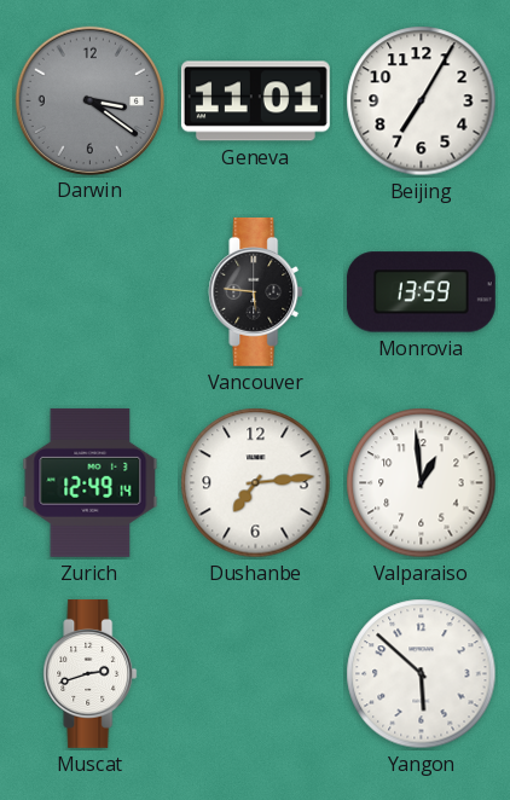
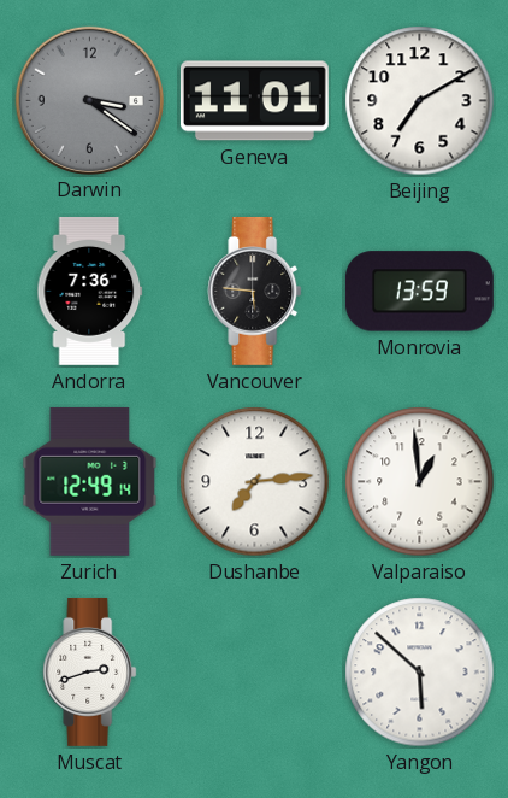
Beijing: 7:05 -> 7:10 (420, 101)
Andorra: none -> 7:36 (90, 291)
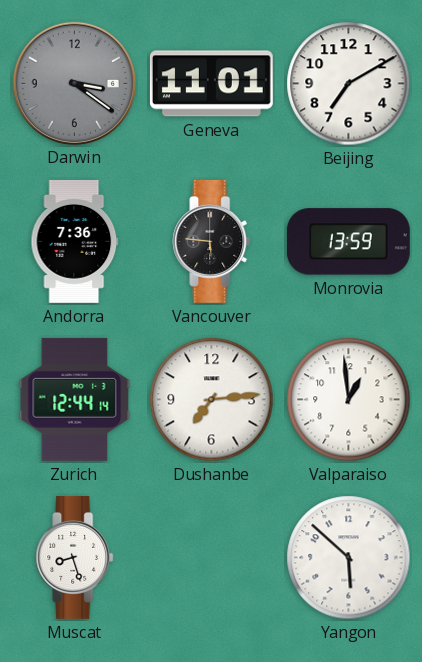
Zurich: 12:49 -> 12:44 (75, 399)
Muscat: 2:42 -> 8:27 (75, 557)
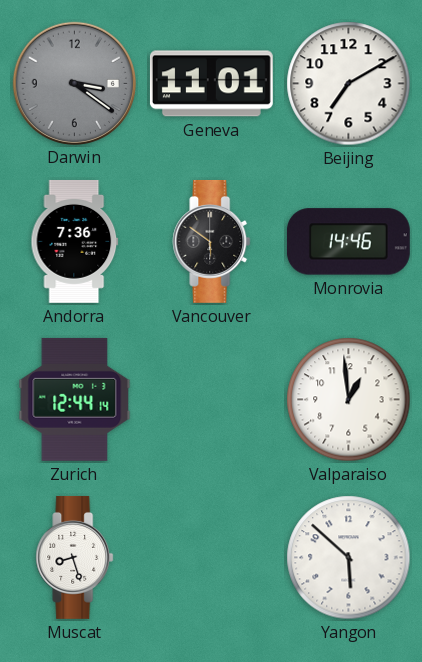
Vancouver: 5:46 -> 5:51 (212, 241)
Monrovia: 13:59 -> 14:46 (348, 242)
Dushanbe: 7:14 -> none (212, 400)
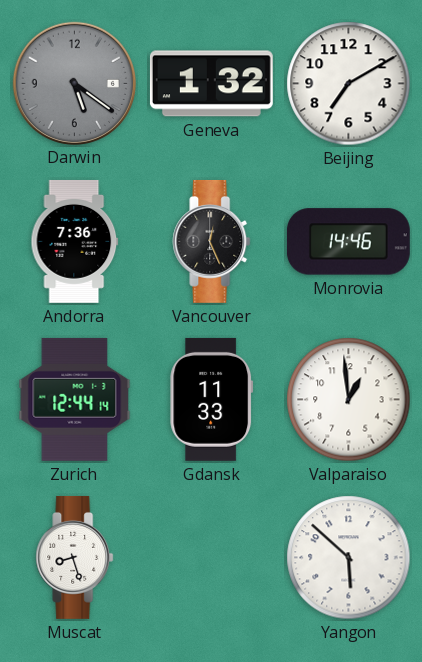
Darwin: 3:21 -> 5:21 (74, 83)
Geneva: 11:01 -> 1:32 (211, 84)
Vancouver: 5:51 -> 12:26 (212, 241)
Gdansk: none -> 11:33 (212, 399)
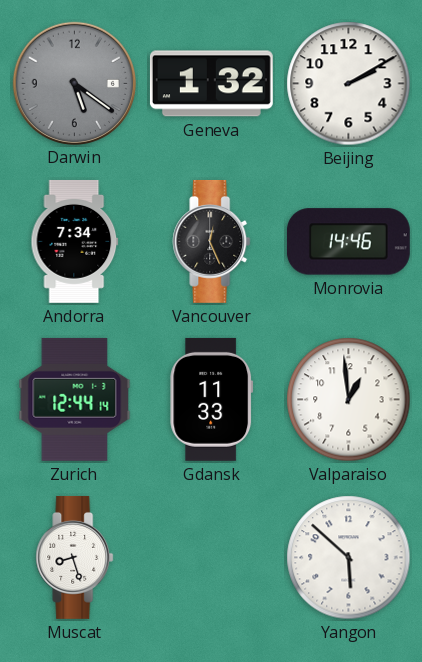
Beijing: 7:10 -> 2:10 (349, 84)
Andorra: 7:36 -> 7:34 (75, 241)
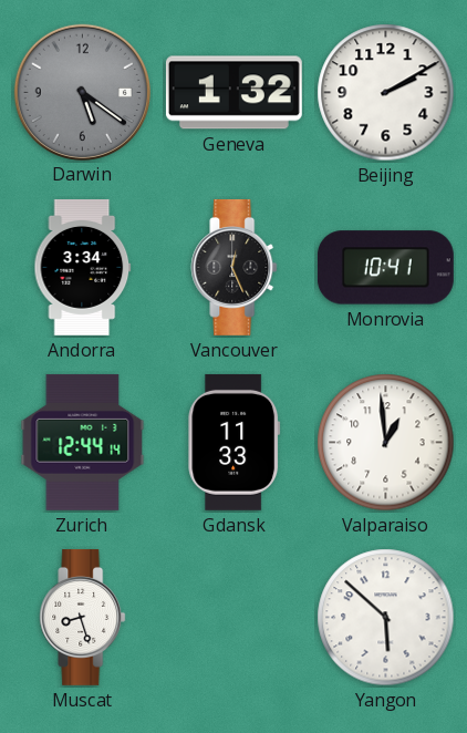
Andorra: 7:34 -> 3:34 (83, 267)
Monrovia: 14:46 -> 10:41 (385, 268)
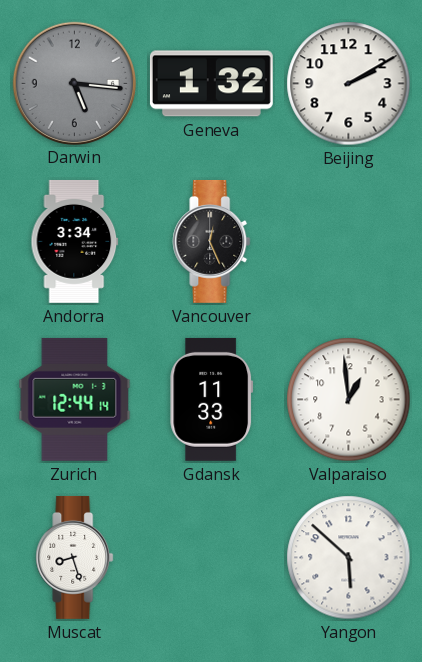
Darwin: 5:21 -> 5:16 (74, 83)
Monrovia: 10:41 -> none (385, 268)
